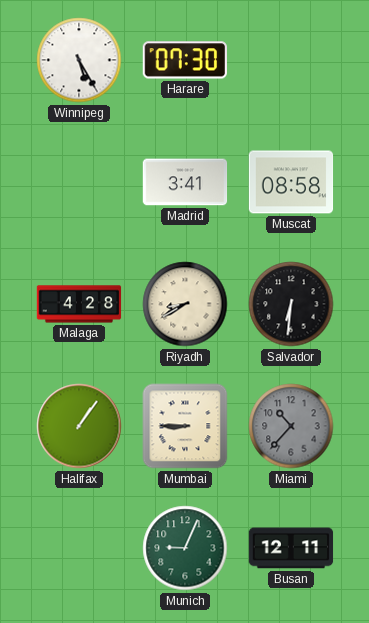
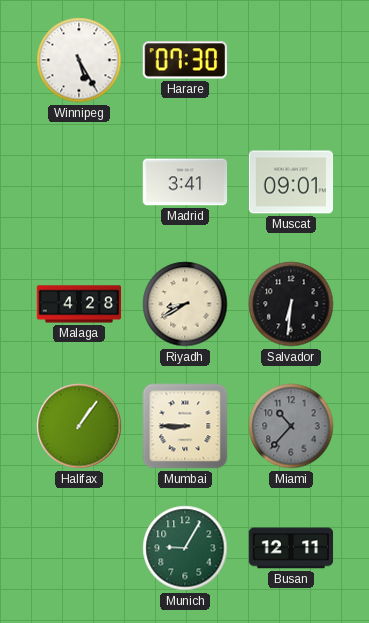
Muscat: 08:58 -> 09:01 (291, 182)
Munich: 9:04 -> 9:05 (185, 548)
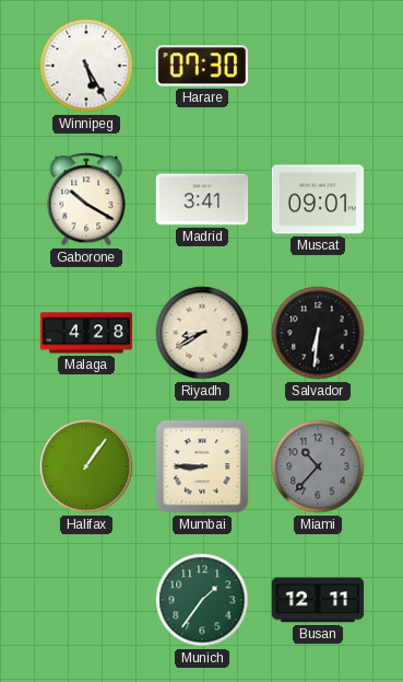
Gaborone: none -> 10:20 (86, 199)
Munich: 9:05 -> 1:36 (202, 600)
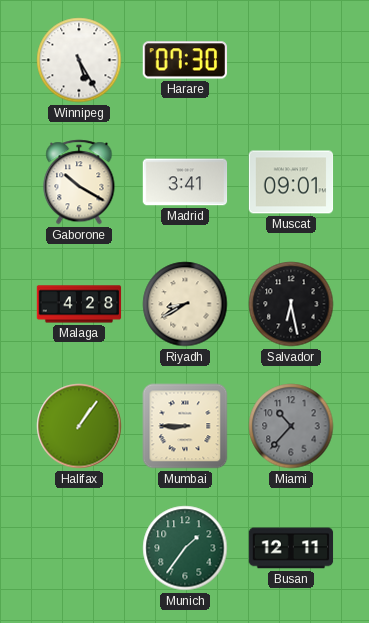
Salvador: 6:31 -> 6:28 (291, 304)
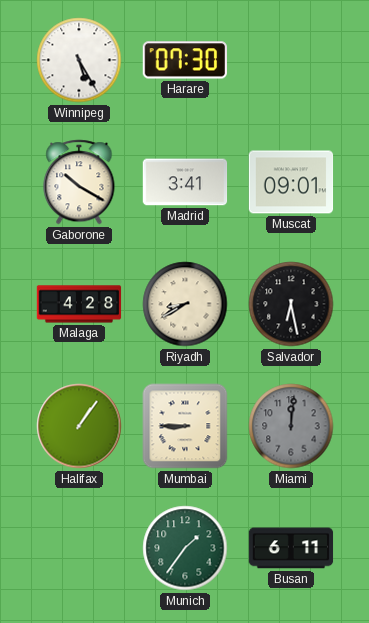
Miami: 10:37 -> 12:01 (291, 426)
Busan: 12:11 -> 6:11 (291, 548)
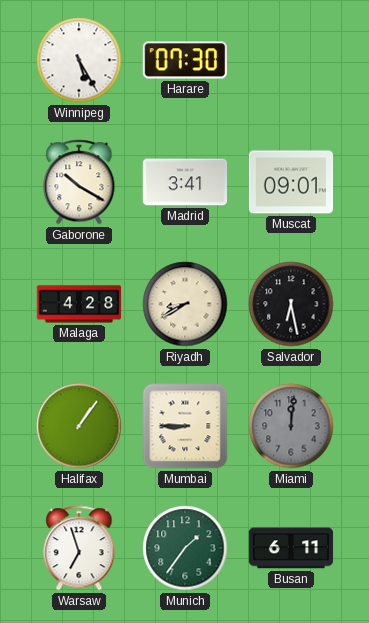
Warsaw: none -> 6:57 (79, 548)
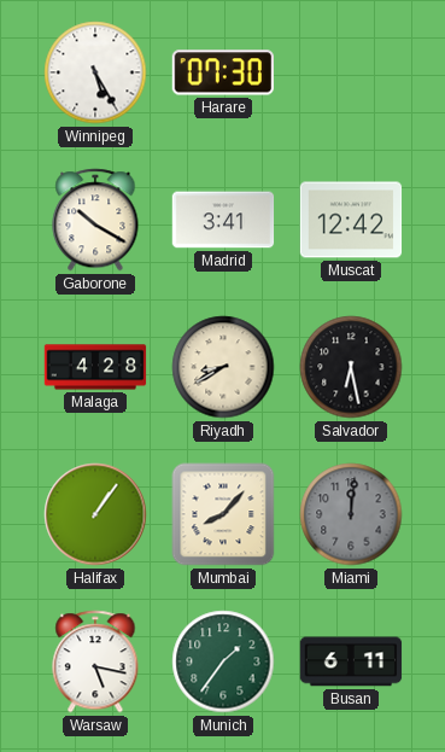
Muscat: 09:01 -> 12:42 (351, 220)
Mumbai: 8:45 -> 8:07 (223, 514)
Warsaw: 6:57 -> 5:17 (95, 661)
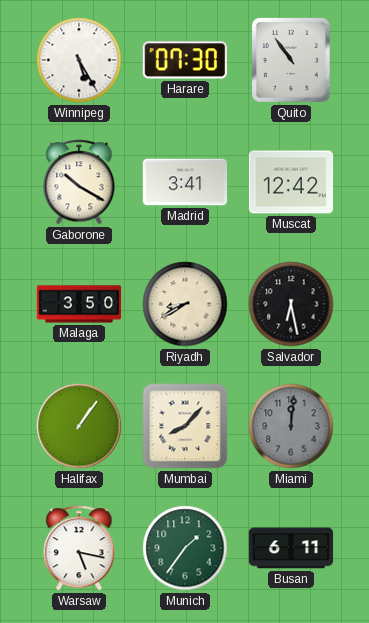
Quito: none -> 10:54 (292, 61)
Malaga: 4:28 -> 3:50 (79, 304)
